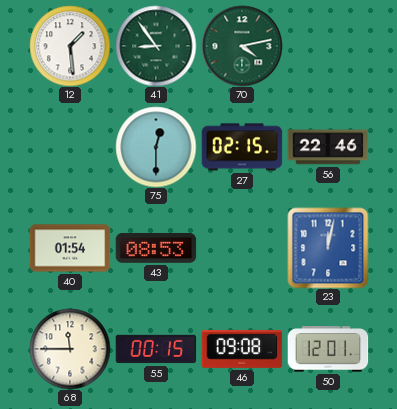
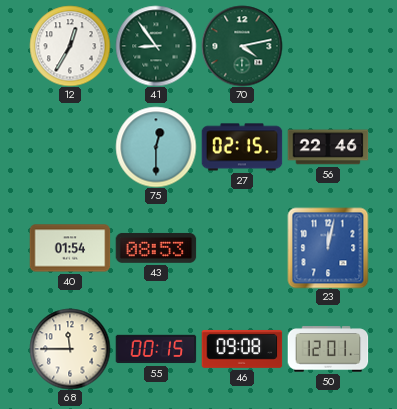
12: 1:29 -> 12:35 (70, 46)
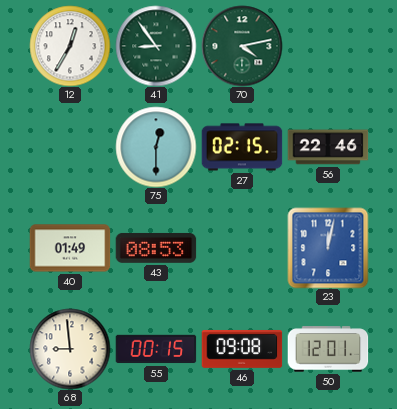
40: 01:54 -> 01:49 (70, 248)
68: 11:45 -> 8:59 (70, 349)
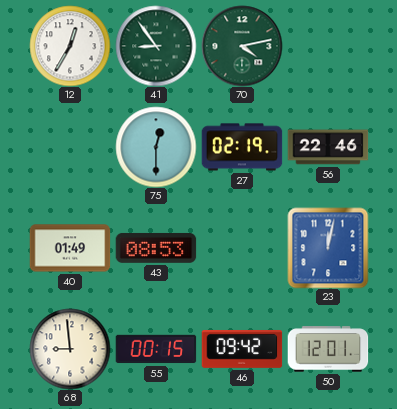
27: 02:15 -> 02:19 (242, 147)
46: 09:08 -> 09:42 (242, 349)
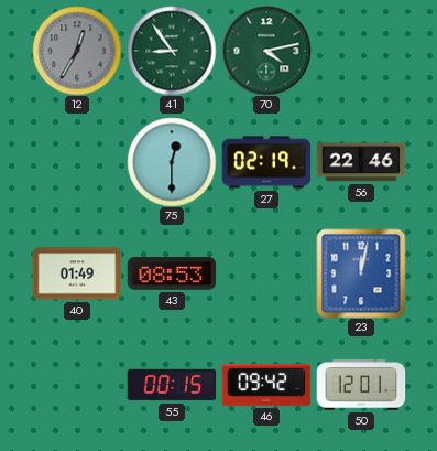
12 dial: white -> grey (77, 51)
68: 8:59 -> none (70, 349)
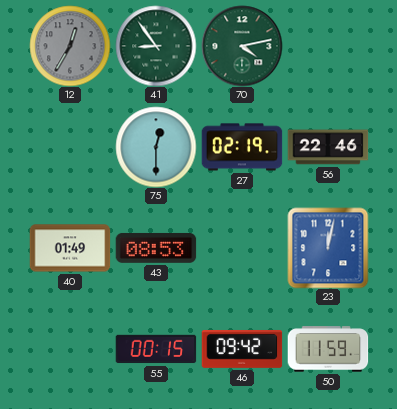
50: 12:01 -> 11:59 (328, 349)
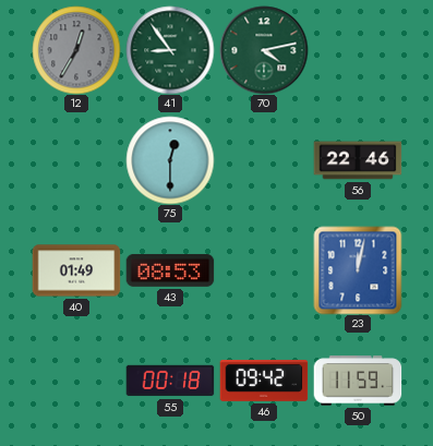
27: 02:19 -> none (242, 147)
55: 00:15 -> 00:18 (170, 381)
